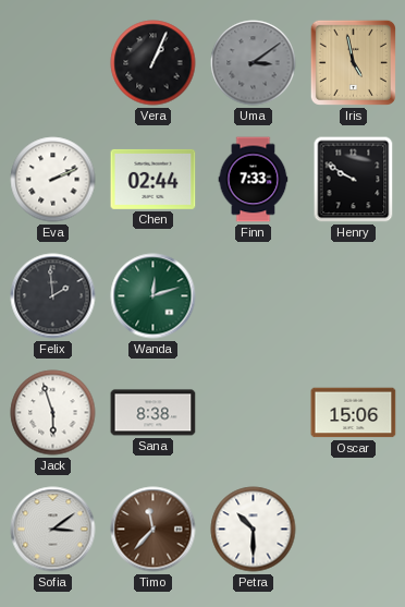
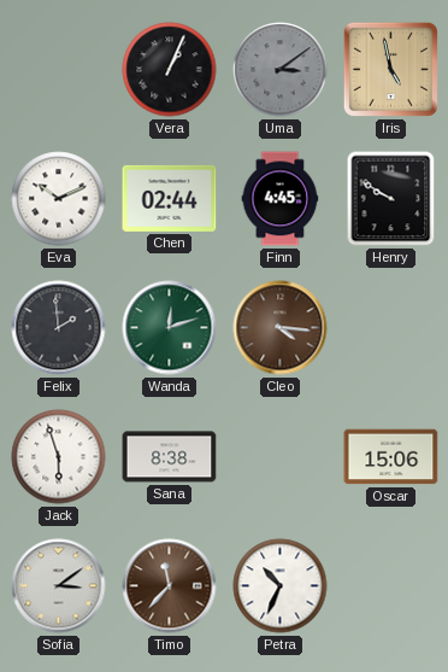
Eva: 2:11 -> 10:11 (59, 199)
Finn: 7:33 -> 4:45 (281, 199)
Cleo: none -> 4:16 (281, 328)
Petra: 10:30 -> 10:34 (281, 586)
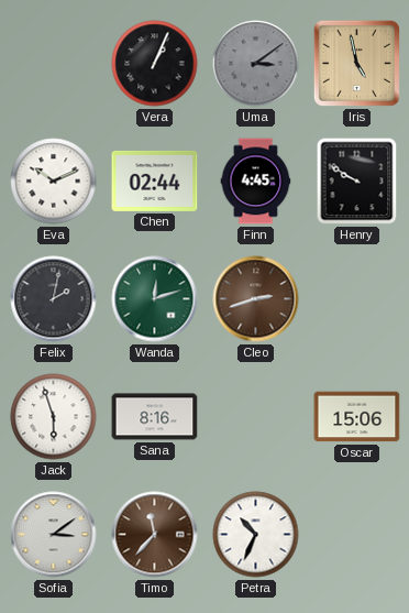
Felix: 1:59 -> 2:02 (54, 299)
Cleo: 4:16 -> 2:42 (256, 299)
Sana: 8:38 -> 8:16 (155, 417)
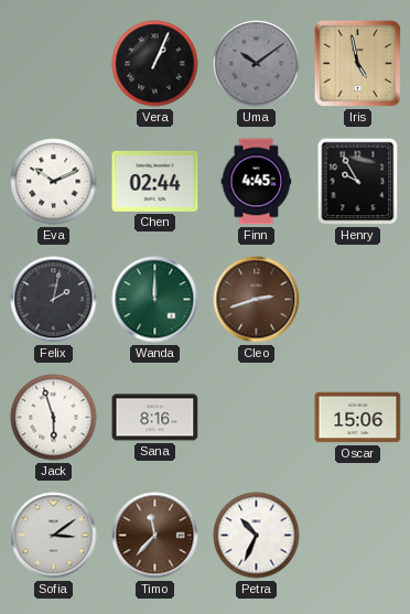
Uma: 3:09 -> 10:09 (257, 64)
Henry: 9:50 -> 9:55 (358, 182)
Wanda: 12:12 -> 12:00 (155, 300)
